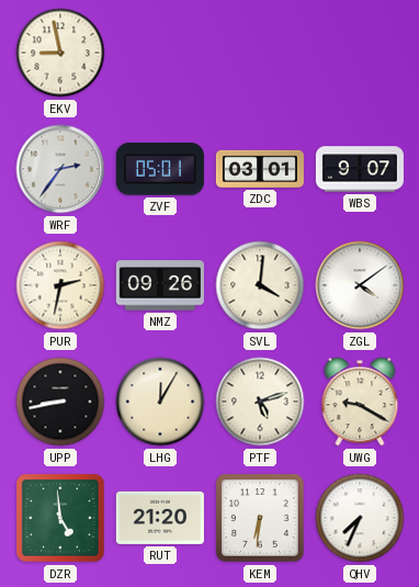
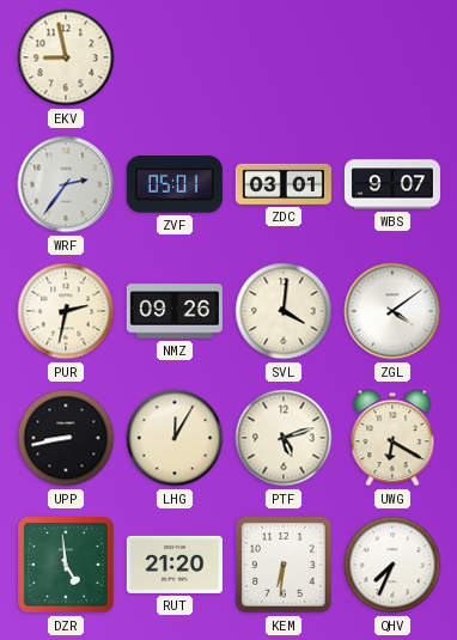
UWG: 9:20 -> 6:20 (392, 438)
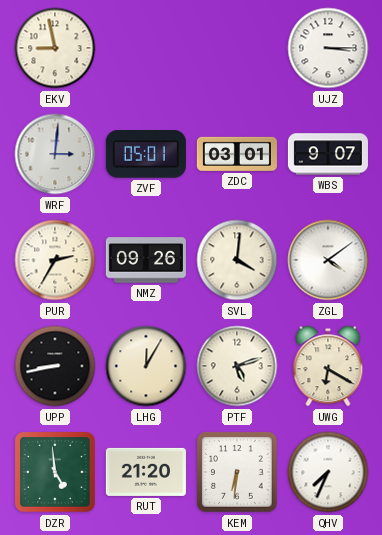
UJZ: none -> 3:15 (328, 48)
WRF: 2:36 -> 3:01 (55, 154)
PUR: 2:32 -> 2:35 (55, 260)
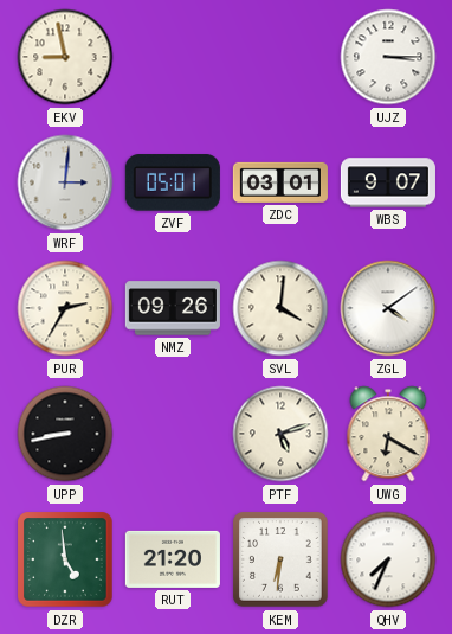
LHG: 12:05 -> none (146, 366)
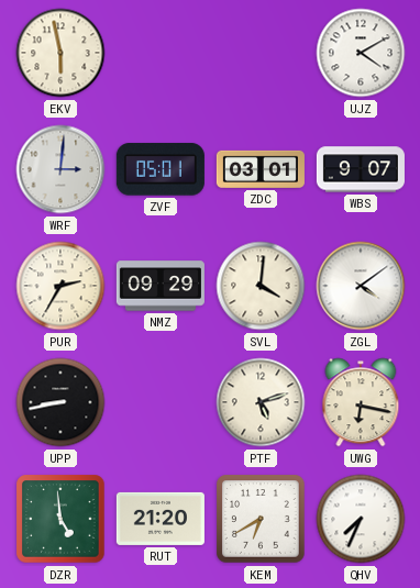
EKV: 8:58 -> 5:58 (60, 53)
UJZ: 3:15 -> 4:10 (361, 53)
NMZ: 09:26 -> 09:29 (161, 286)
UWG: 6:20 -> 6:17 (361, 402)
KEM: 6:31 -> 6:40 (261, 519)
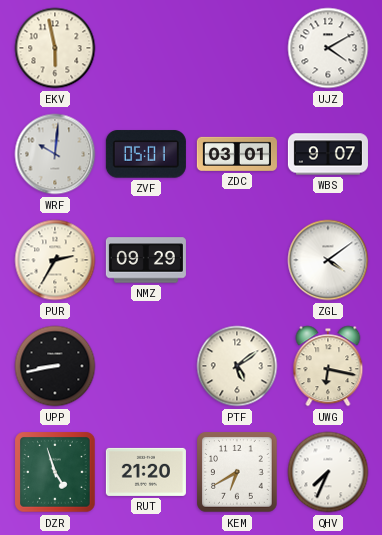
WRF: 3:01 -> 10:01 (55, 154)
SVL: 4:01 -> none (261, 286)
PTF: 5:12 -> 5:09 (237, 366)
DZR: 4:59 -> 4:57 (55, 472)
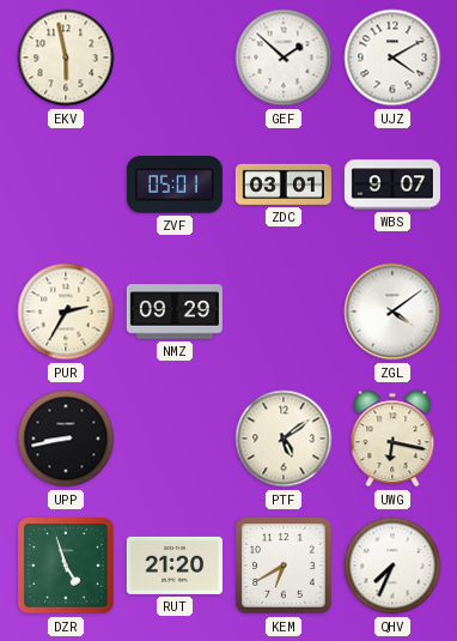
GEF: none -> 1:52 (284, 58)
WRF: 10:01 -> none (55, 154)
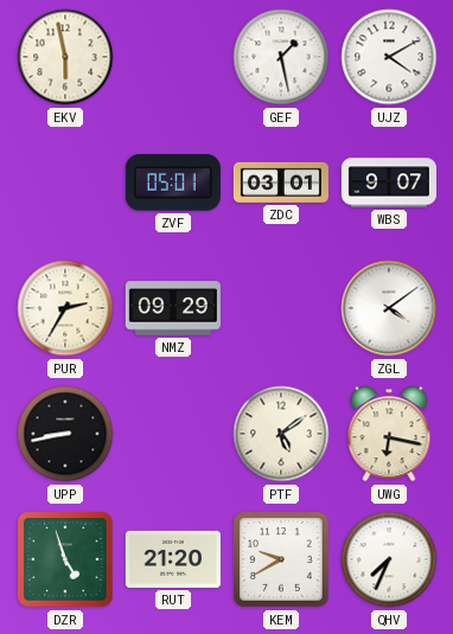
GEF: 1:52 -> 1:28 (281, 57)
KEM: 6:40 -> 9:40 (281, 559)
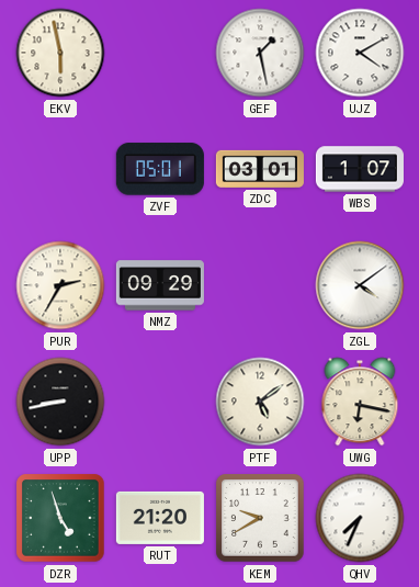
WBS: 9:07 -> 1:07 (360, 169)
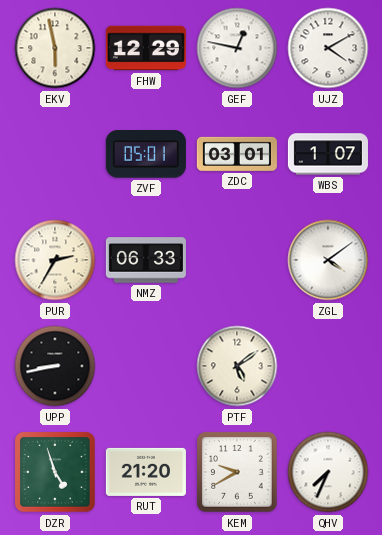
FHW: none -> 12:29 (146, 48)
GEF: 1:28 -> 12:47 (237, 48)
NMZ: 09:29 -> 06:33 (146, 260)
UWG: 6:17 -> none (360, 402)
